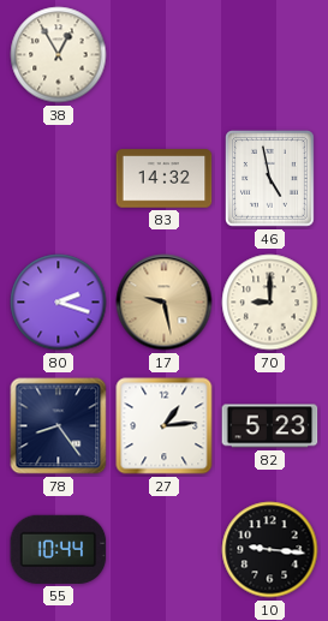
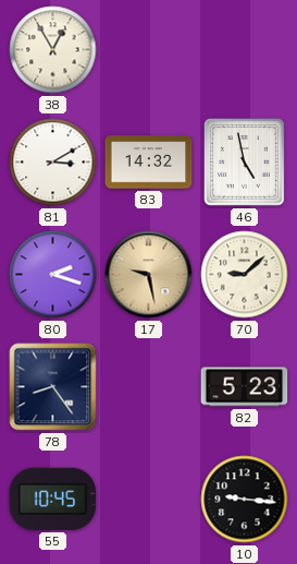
81: none -> 3:10 (53, 163)
70: 9:00 -> 9:08 (245, 275)
27: 1:14 -> none (165, 426)
55: 10:44 -> 10:45 (53, 499)
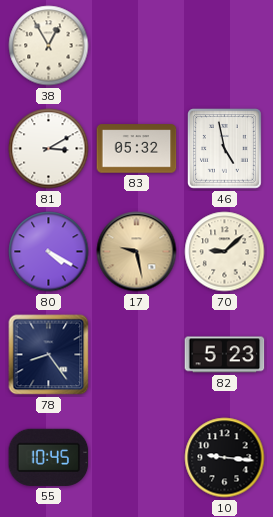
83: 14:32 -> 05:32 (137, 149)
80: 2:18 -> 4:20 (49, 252)
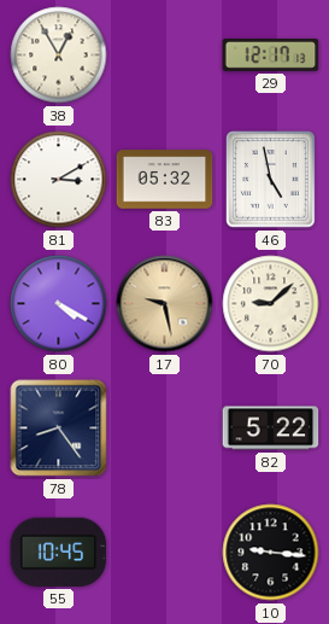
29: none -> 12:17 (271, 56)
82: 5:23 -> 5:22 (271, 428)
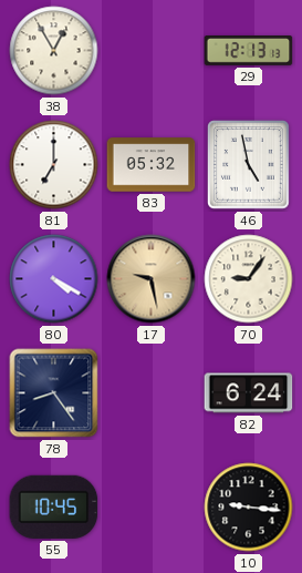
29: 12:17 -> 12:13 (249, 51)
81: 3:10 -> 7:00 (54, 165)
70: 9:08 -> 9:06 (249, 279)
82: 5:22 -> 6:24 (249, 393)
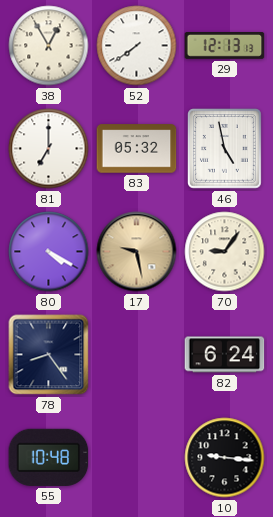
52: none -> 7:39 (137, 46)
55: 10:45 -> 10:48 (49, 457)
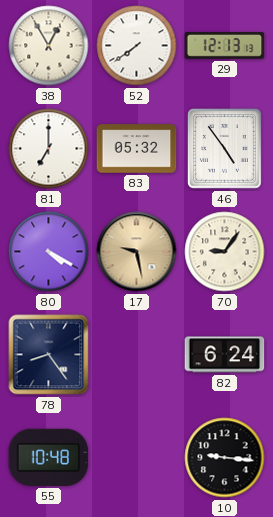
46: 4:58 -> 4:54 (225, 149)
